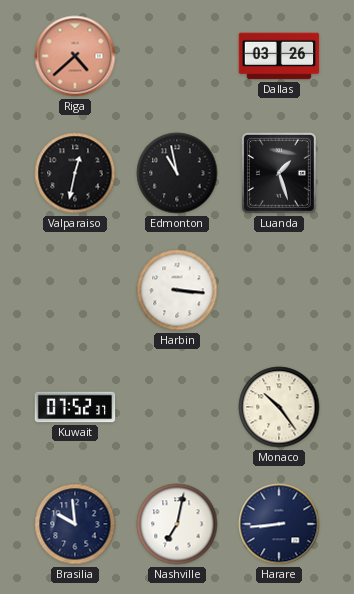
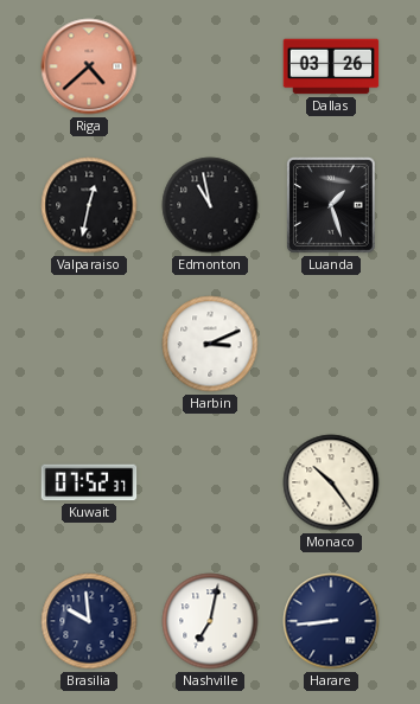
Harbin: 3:16 -> 3:11 (210, 344)
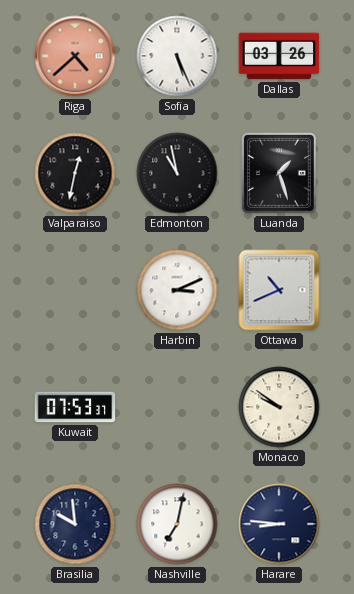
Sofia: none -> 5:26 (177, 56)
Ottawa: none -> 10:41 (279, 290)
Kuwait: 07:52 -> 07:53 (75, 407)
Monaco: 10:24 -> 9:51 (279, 407)
Harare: 8:44 -> 8:46 (279, 524)
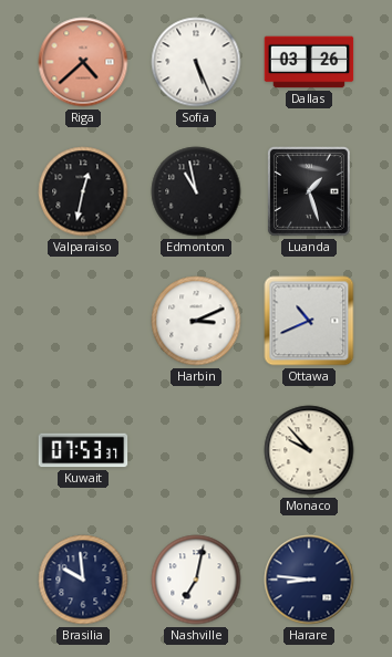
Monaco: 9:51 -> 9:53 (309, 450)
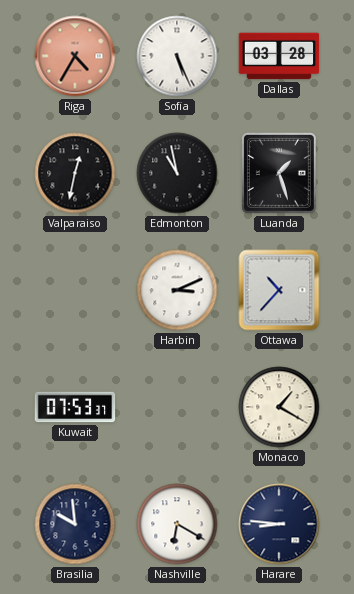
Riga: 4:38 -> 4:35 (75, 56)
Dallas: 03:26 -> 03:28 (279, 56)
Ottawa: 10:41 -> 10:37 (279, 290)
Monaco: 9:53 -> 1:20 (279, 407)
Nashville: 7:02 -> 6:20 (177, 524)
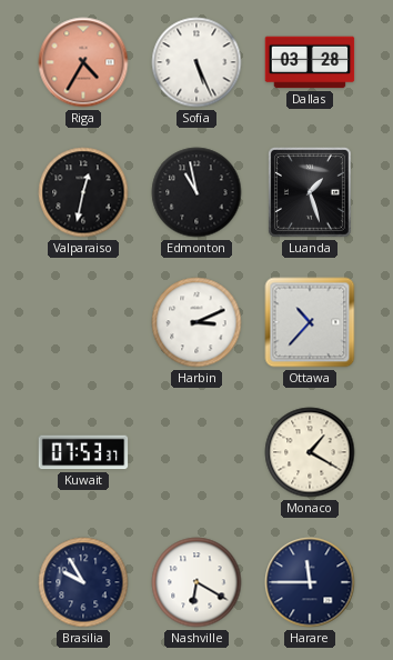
Brasilia: 9:59 -> 9:55 (83, 582)
Harare: 8:46 -> 11:45 (310, 582)
